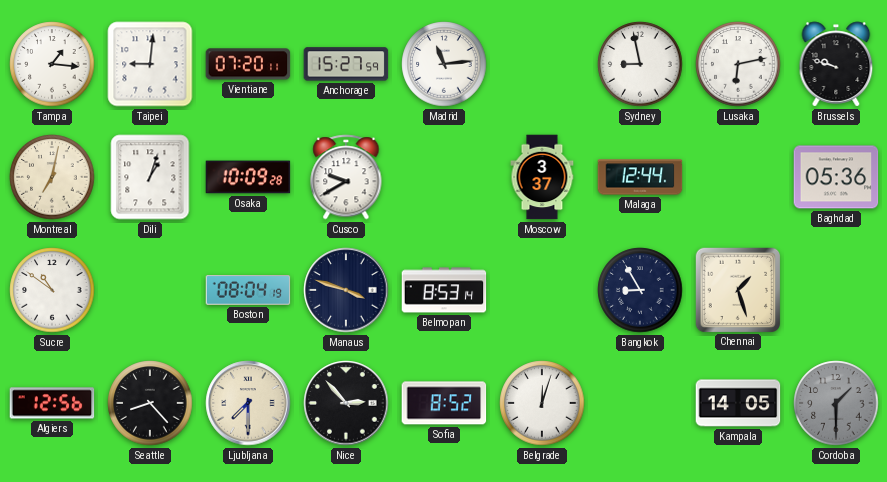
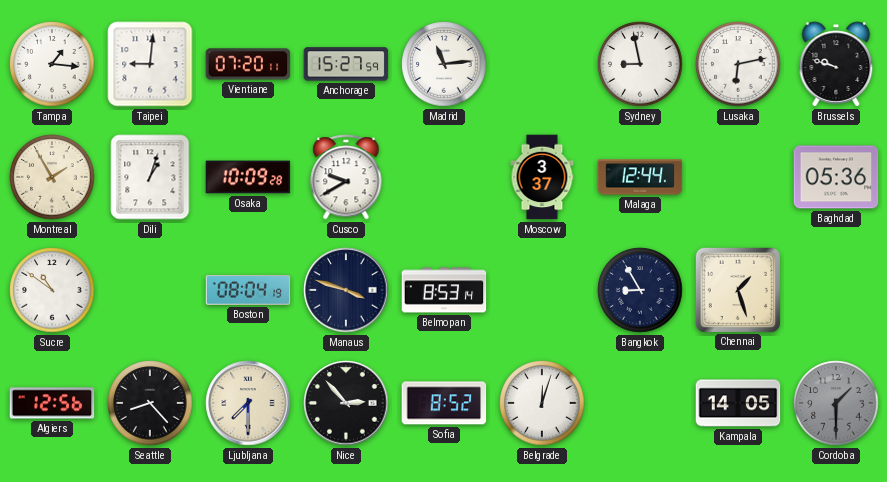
Montreal: 7:02 -> 1:55 (52, 177)
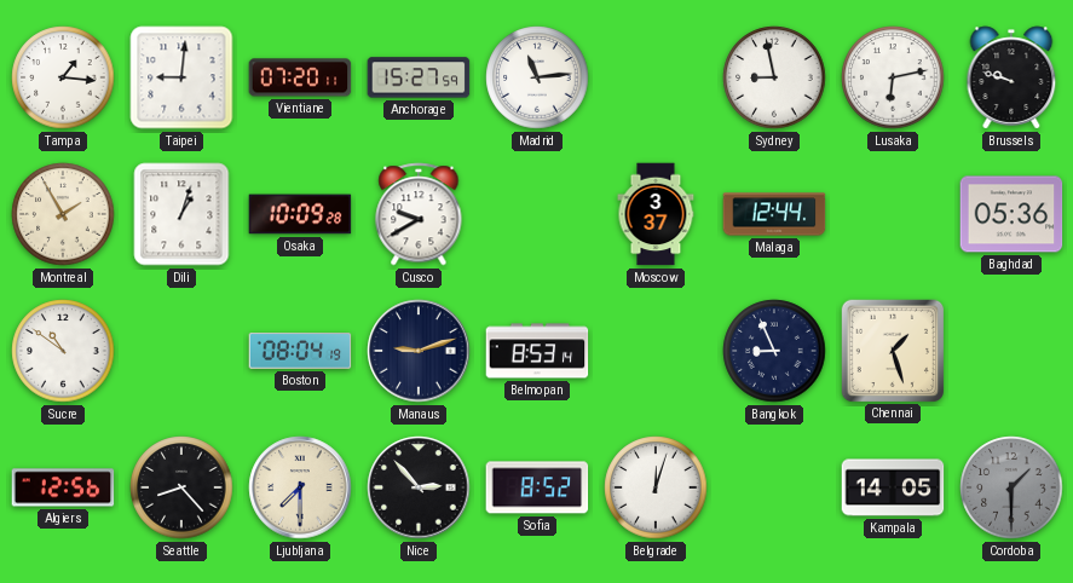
Manaus: 3:48 -> 9:12 (419, 351)
Bangkok: 8:55 -> 8:56 (774, 351)
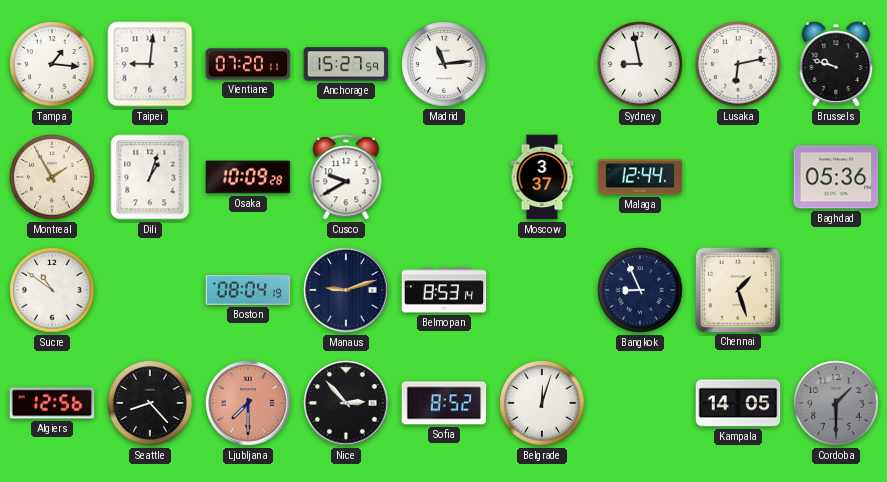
Ljubljana dial: cream -> salmon (248, 403)
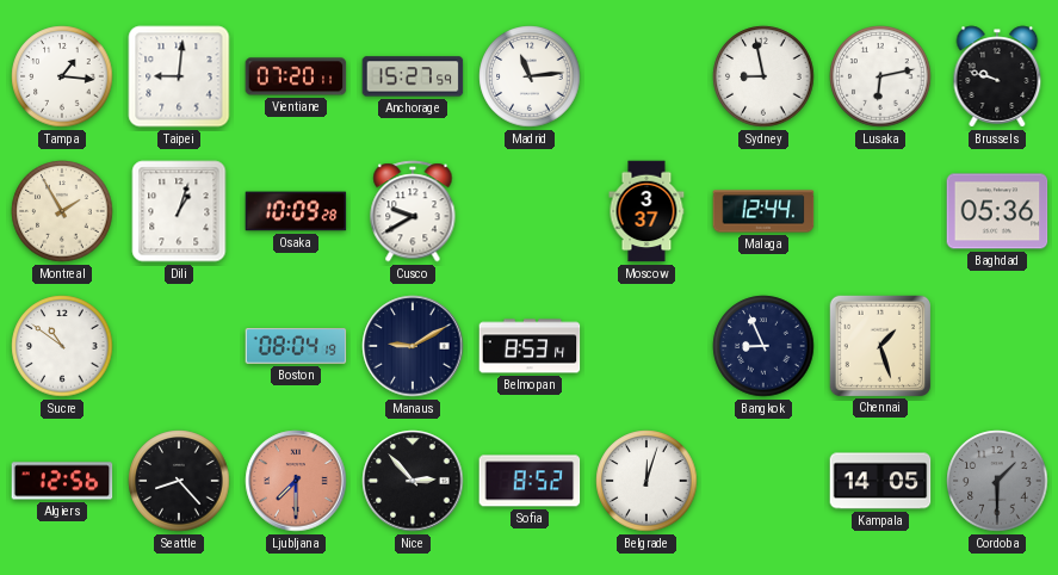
Manaus: 9:12 -> 9:10 (413, 346)
